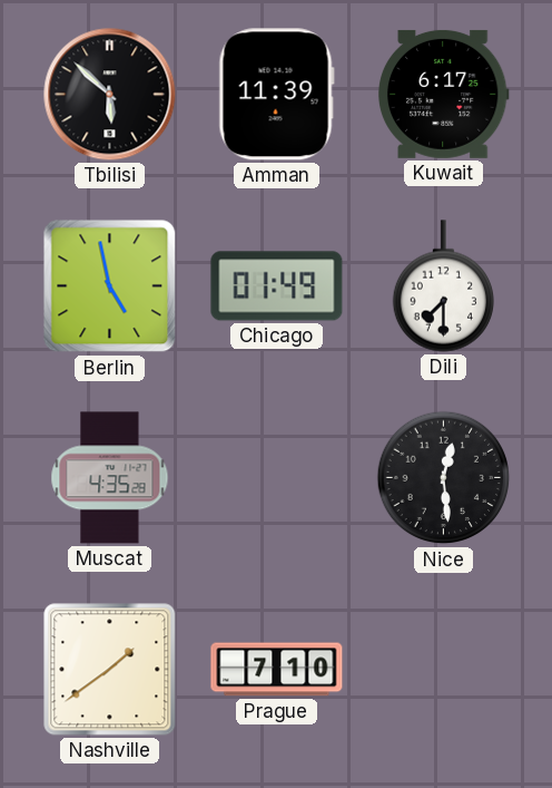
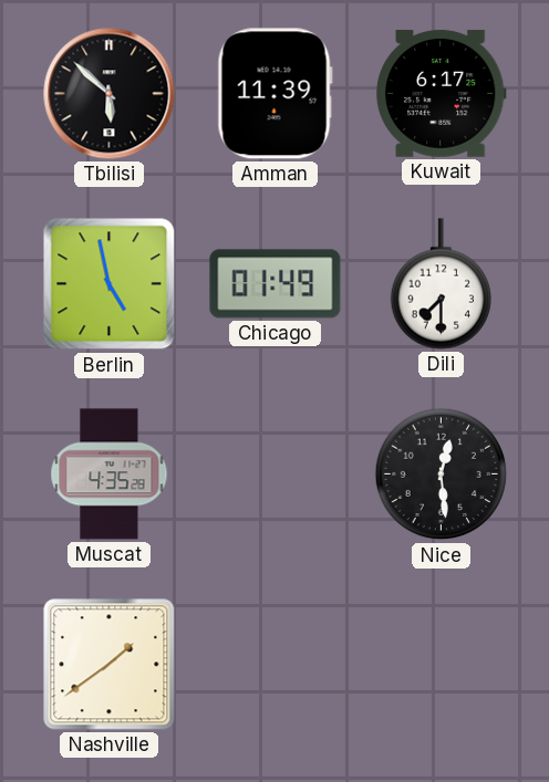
Prague: 7:10 -> none (277, 670)
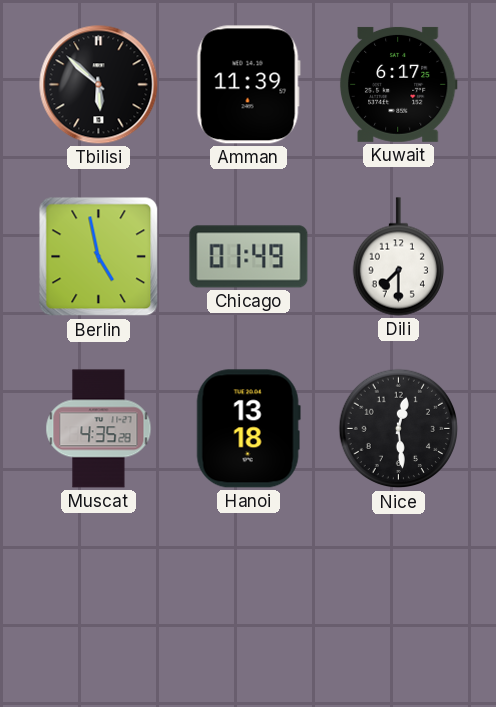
Hanoi: none -> 13:18 (248, 429)
Nashville: 1:39 -> none (110, 665)
